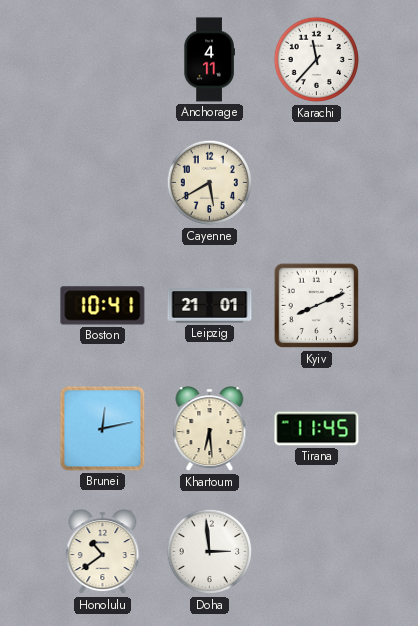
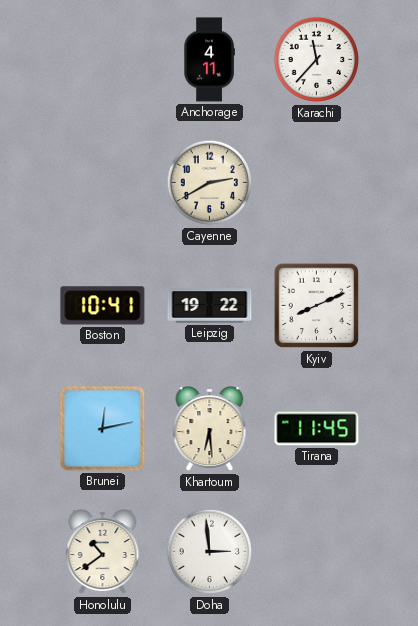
Cayenne: 5:40 -> 2:40 (210, 183)
Leipzig: 21:01 -> 19:22 (210, 306)
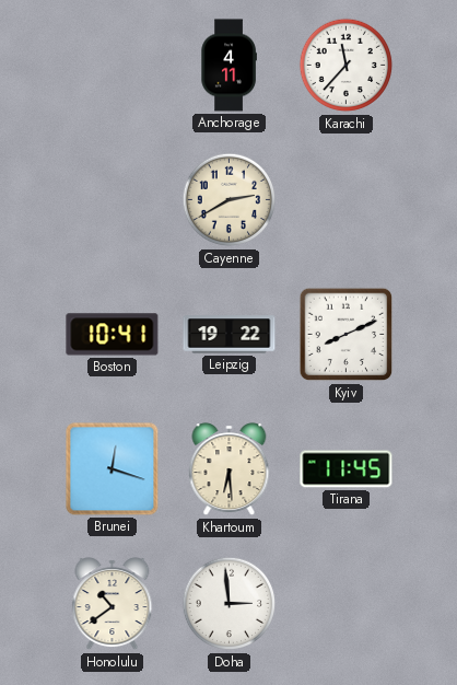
Brunei: 12:13 -> 12:18 (113, 469)
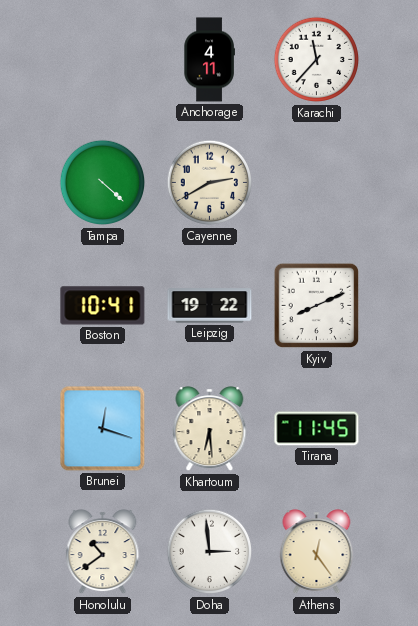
Tampa: none -> 4:22 (103, 183)
Athens: none -> 12:24 (317, 552)
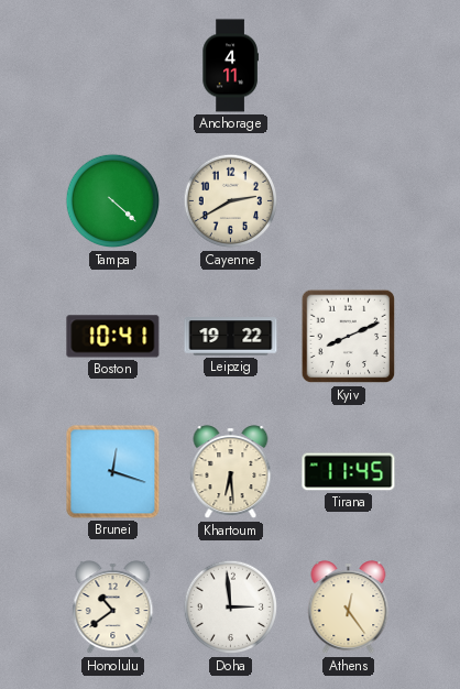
Karachi: 11:37 -> none (317, 60)
